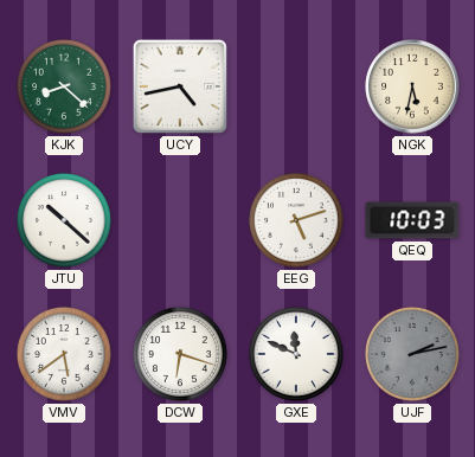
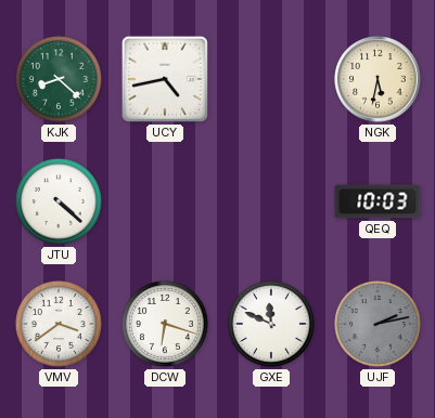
JTU: 10:22 -> 4:22 (59, 201)
EEG: 5:12 -> none (296, 220)
VMV: 5:39 -> 3:39 (59, 324)
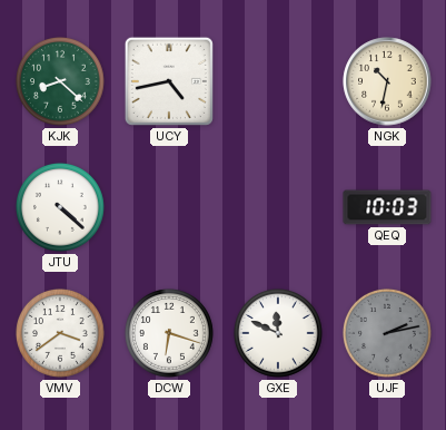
NGK: 5:32 -> 10:32 (387, 81)
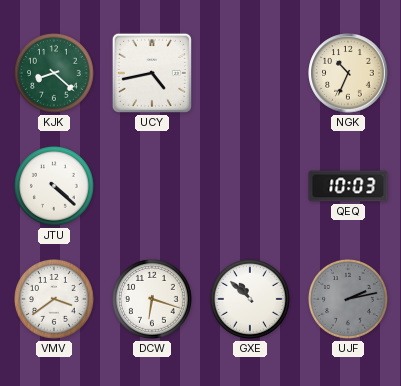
NGK: 10:32 -> 10:34 (348, 73)
GXE: 11:49 -> 10:52 (250, 299)
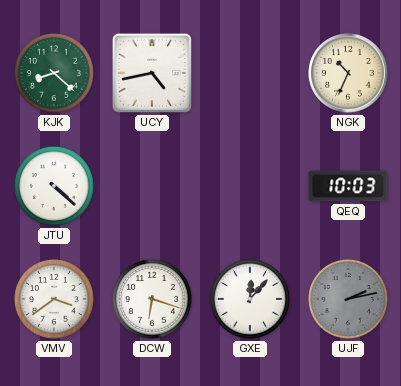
GXE: 10:52 -> 12:07 (250, 299)
